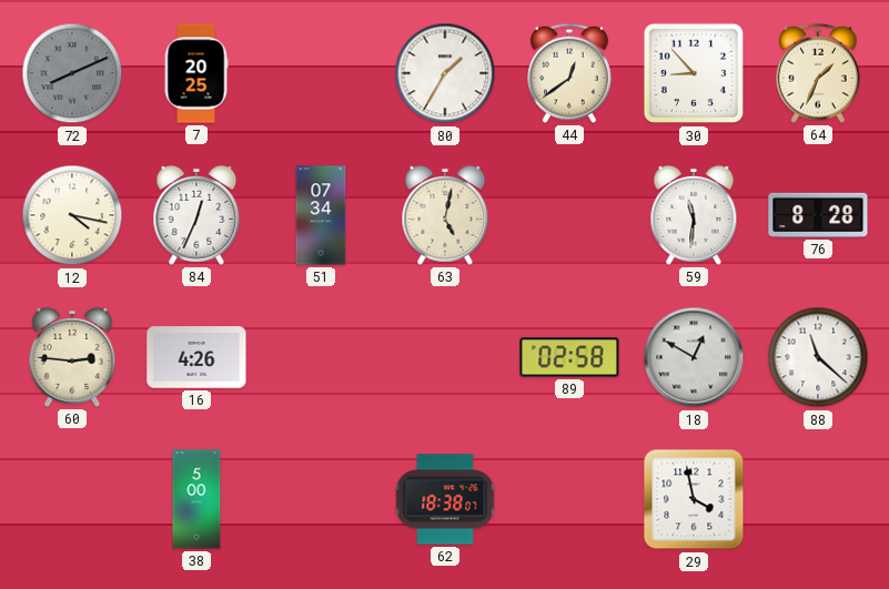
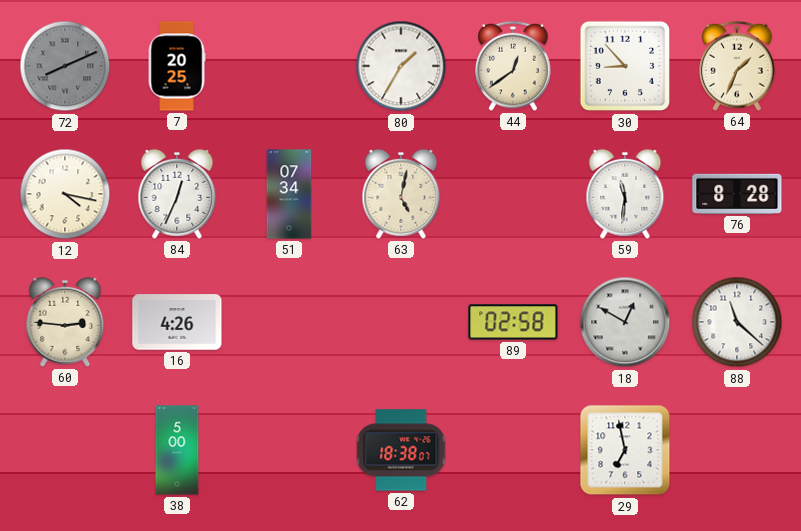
29: 3:58 -> 6:58 (625, 450)
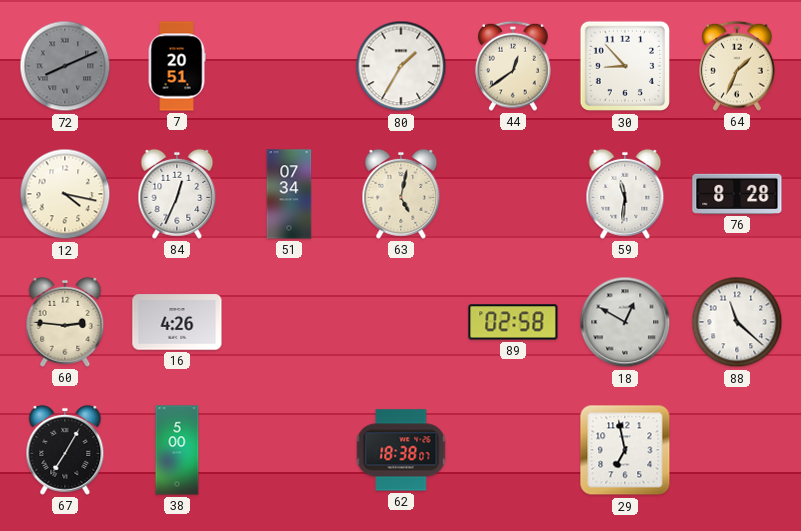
7: 20:25 -> 20:51 (177, 66)
67: none -> 7:05 (65, 450)
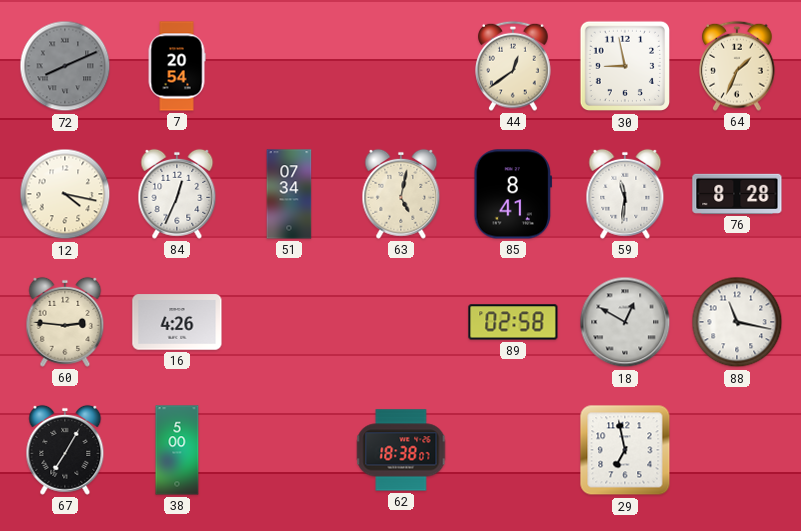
7: 20:51 -> 20:54 (177, 66)
80: 1:35 -> none (401, 66)
30: 8:53 -> 8:58 (625, 66)
85: none -> 8:41 (512, 194)
88: 11:22 -> 11:17 (737, 322)
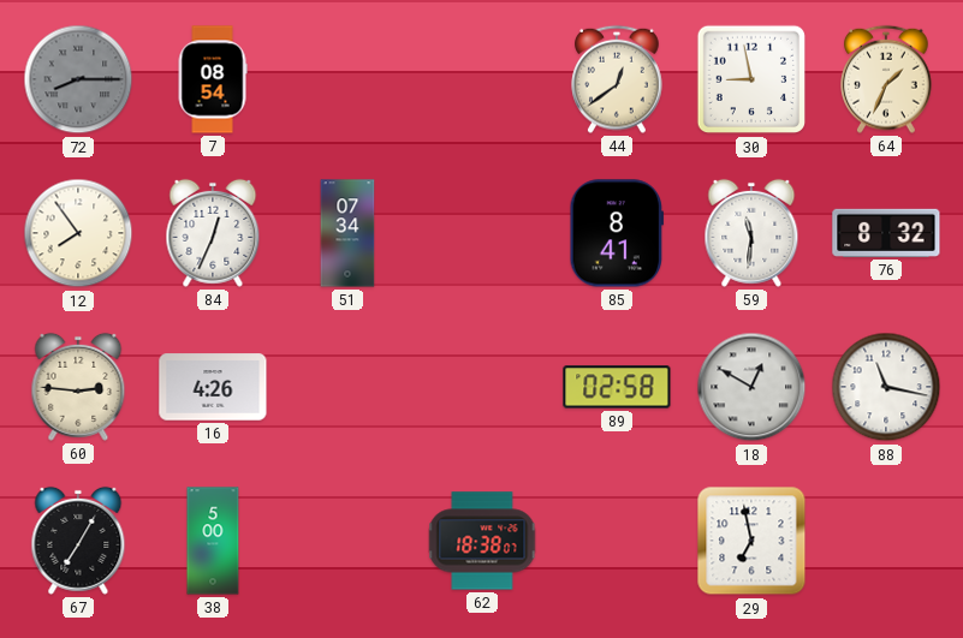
72: 8:11 -> 8:15 (78, 79)
7: 20:54 -> 08:54 (213, 79)
12: 4:17 -> 7:54 (78, 233)
63: 5:02 -> none (401, 194)
76: 8:28 -> 8:32 (886, 233)
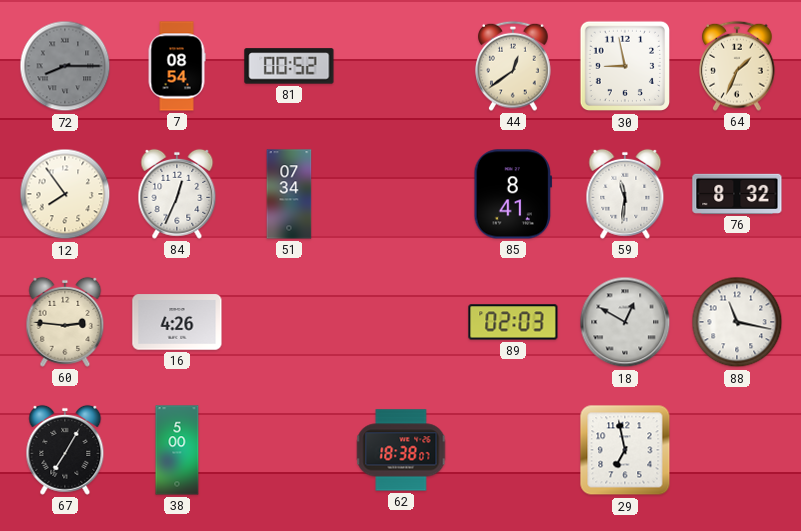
81: none -> 00:52 (289, 66)
89: 02:58 -> 02:03 (513, 322)
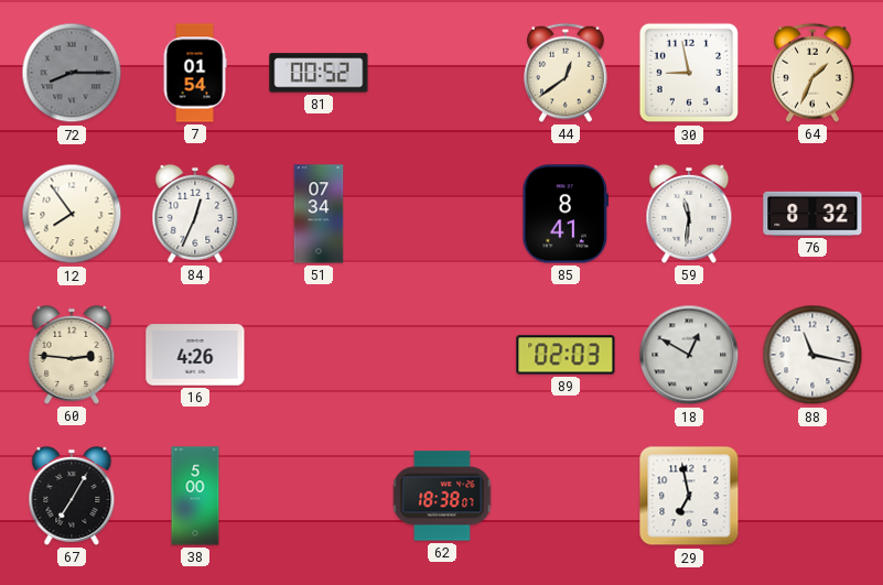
7: 08:54 -> 01:54 (195, 73)
